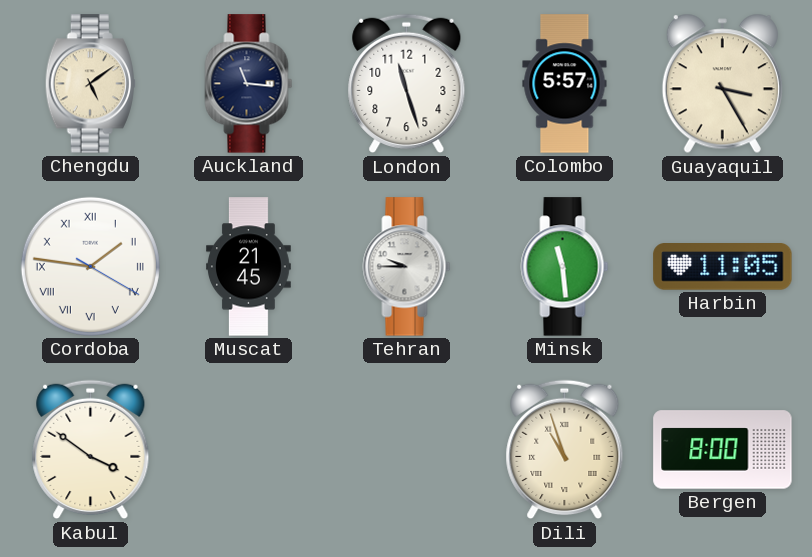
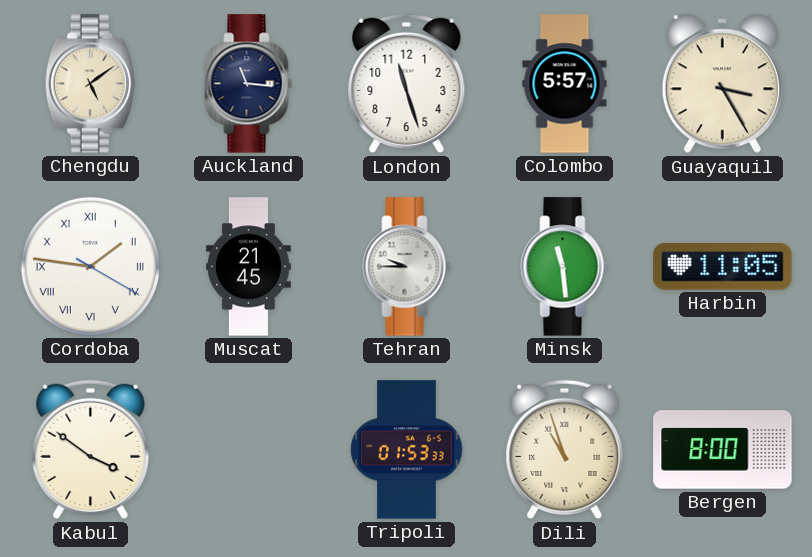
Tripoli: none -> 01:53 (407, 450)
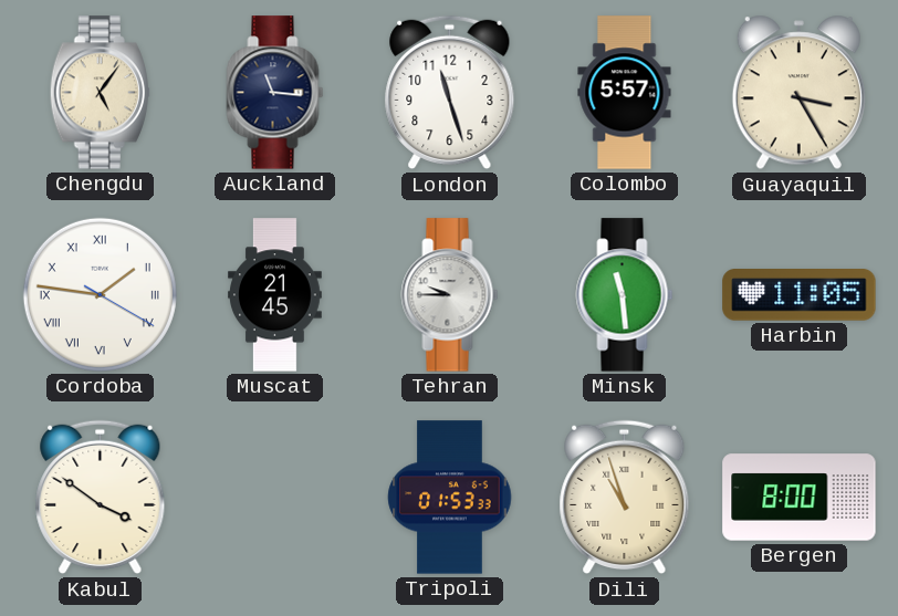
Chengdu: 5:09 -> 5:06 (100, 93)
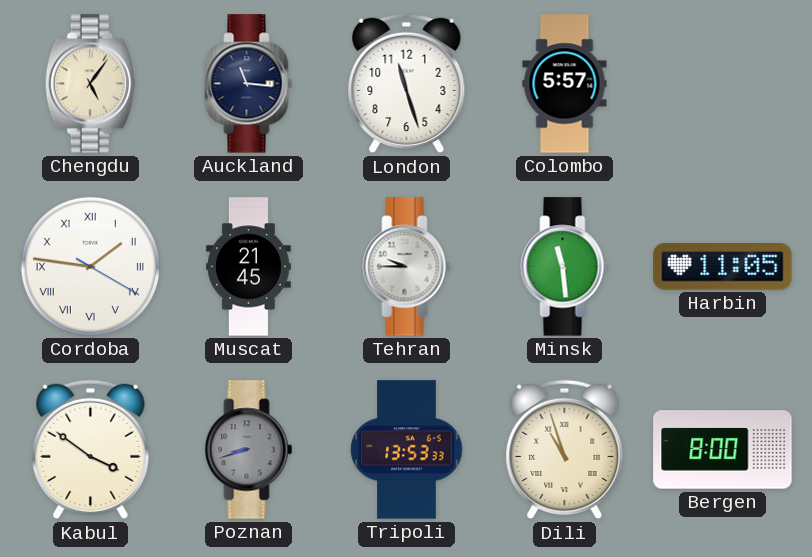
Guayaquil: 3:25 -> none (798, 93)
Poznan: none -> 8:42 (249, 450)
Tripoli: 01:53 -> 13:53 (407, 450)
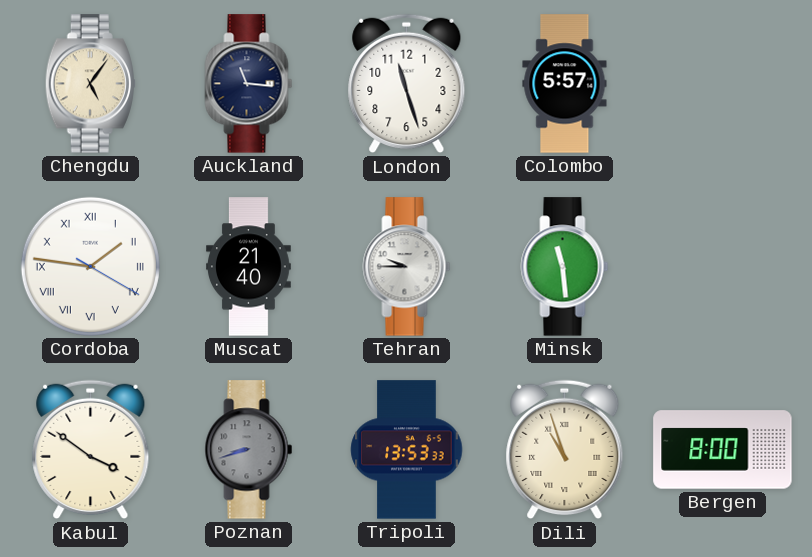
Muscat: 21:45 -> 21:40 (249, 267)
Harbin: 11:05 -> none (723, 267)
